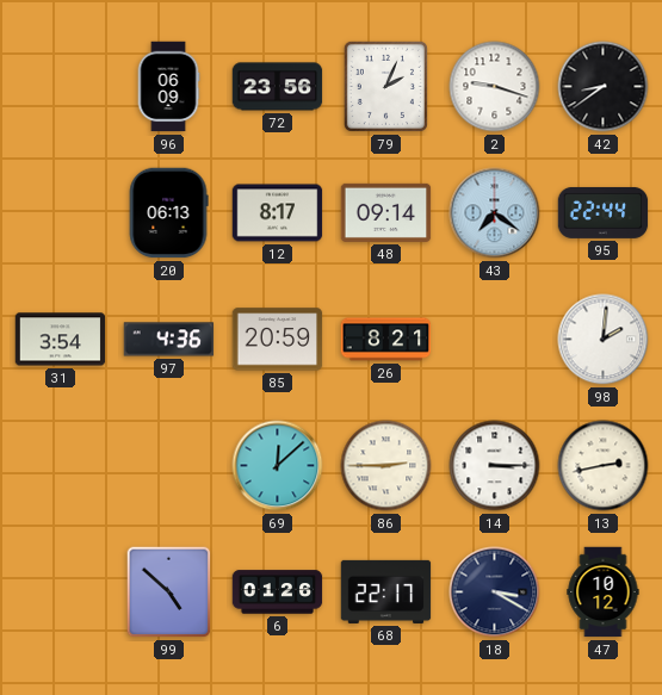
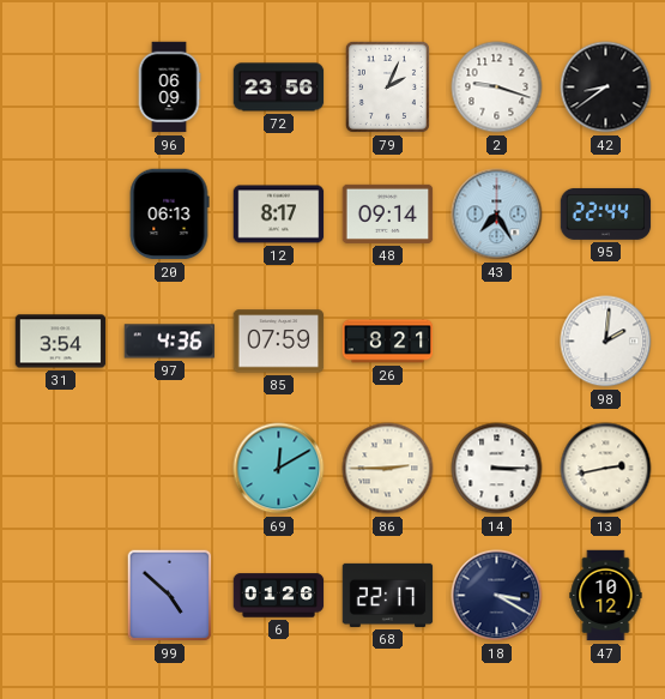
43: 7:21 -> 7:25 (497, 215)
85: 20:59 -> 07:59 (279, 342)
69: 12:08 -> 12:10 (279, 469)
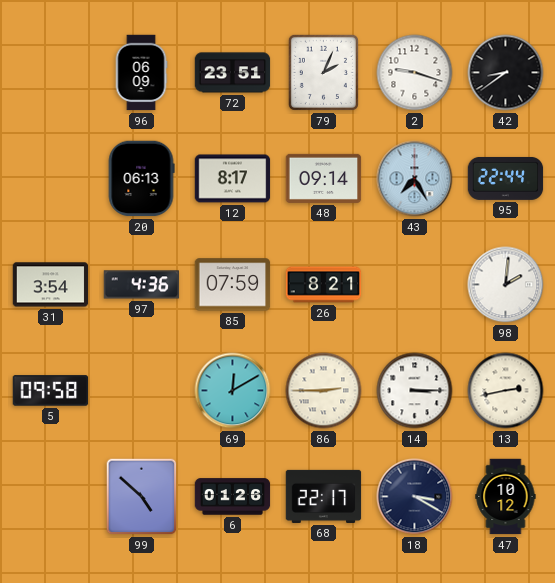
72: 23:56 -> 23:51 (233, 73)
5: none -> 09:58 (51, 391)
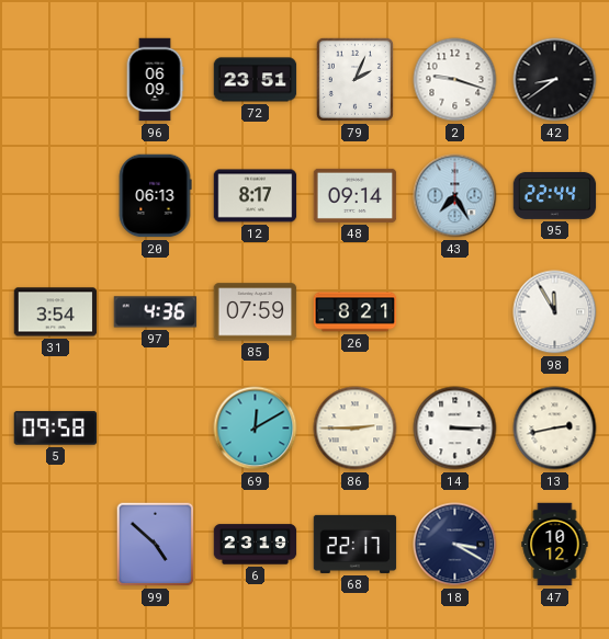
98: 2:01 -> 11:55 (555, 312)
6: 01:26 -> 23:19 (256, 545)
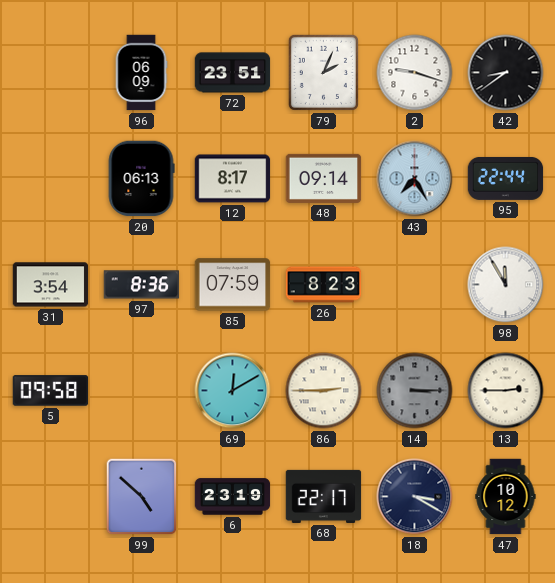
97: 4:36 -> 8:36 (142, 285)
26: 8:21 -> 8:23 (324, 285)
14 dial: white -> grey (415, 391)
13: 2:43 -> 2:45 (506, 391)
